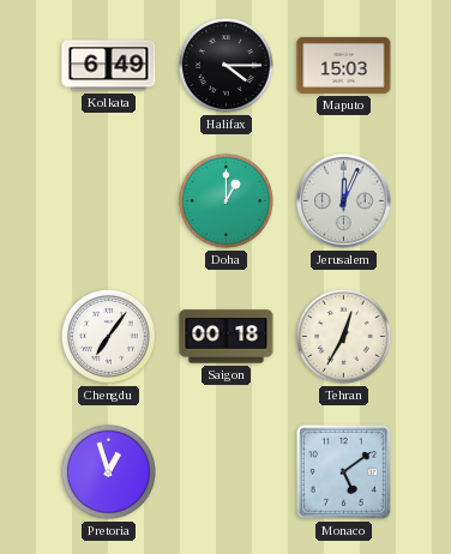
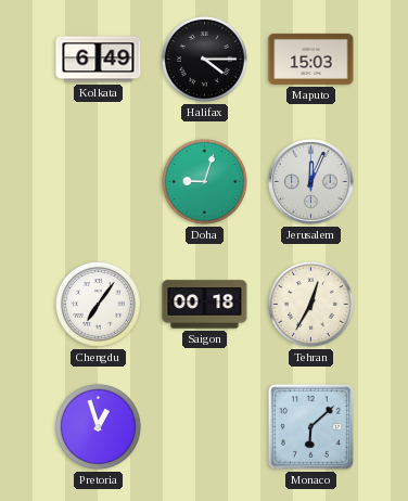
Doha: 1:00 -> 9:03 (204, 181)
Monaco: 5:09 -> 6:08 (310, 426)
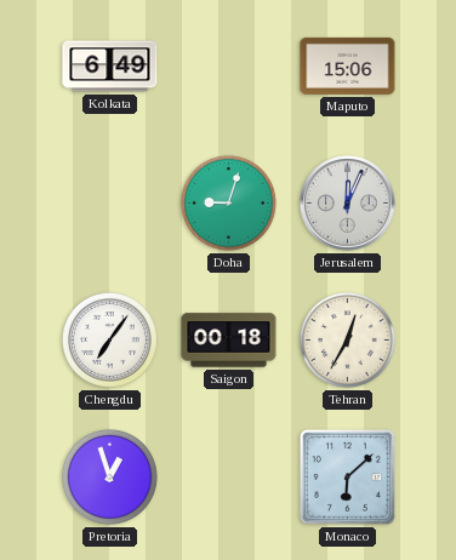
Halifax: 4:15 -> none (204, 59)
Maputo: 15:03 -> 15:06 (348, 65)
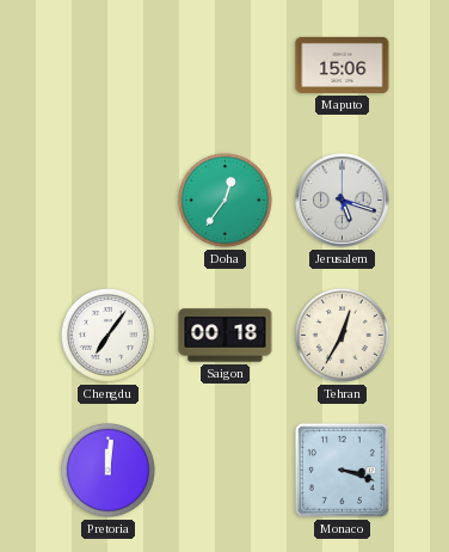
Kolkata: 6:49 -> none (110, 67)
Doha: 9:03 -> 12:36 (224, 200)
Jerusalem: 12:04 -> 5:18 (343, 201)
Pretoria: 12:57 -> 12:01 (107, 470)
Monaco: 6:08 -> 3:18 (342, 470)
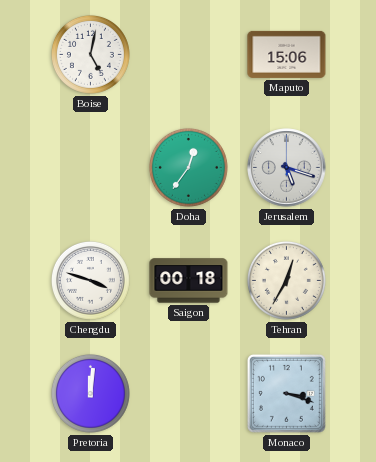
Boise: none -> 5:02 (90, 54)
Chengdu: 7:06 -> 3:48 (90, 280)
